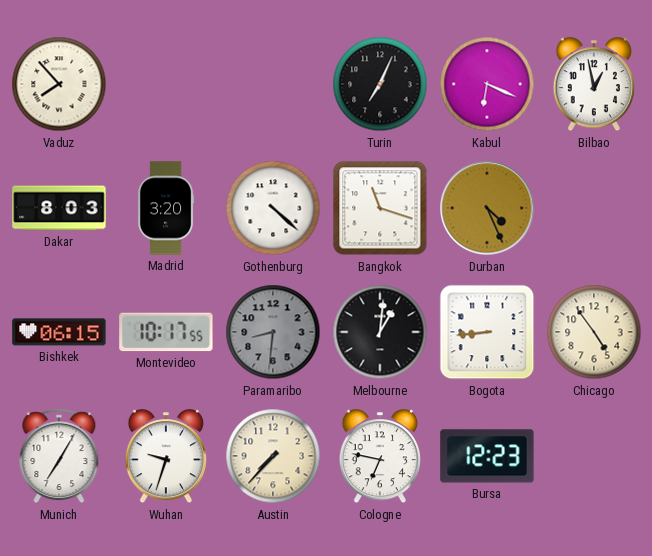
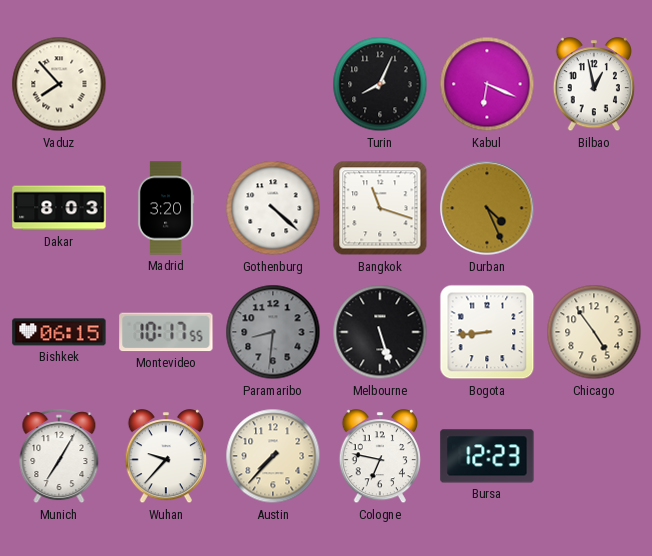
Turin: 7:04 -> 8:04 (380, 84)
Melbourne: 1:01 -> 5:27 (380, 332)
Wuhan: 9:33 -> 9:37 (165, 457)
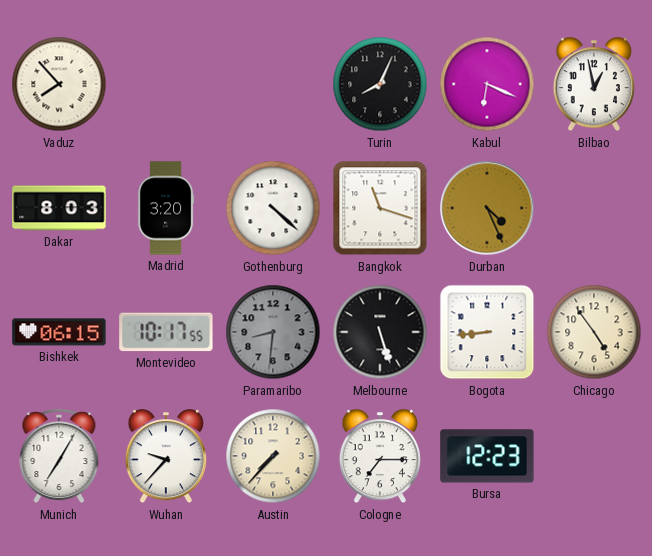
Cologne: 6:47 -> 7:15 (379, 457)
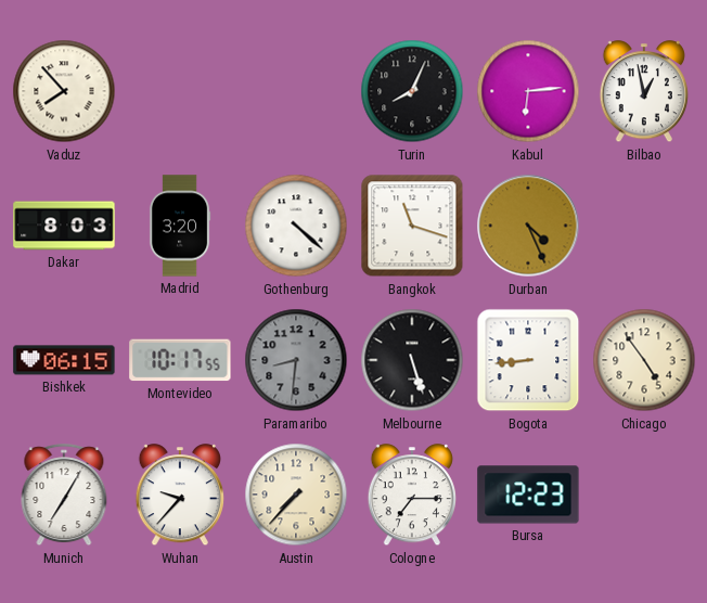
Kabul: 6:19 -> 6:14 (528, 91)
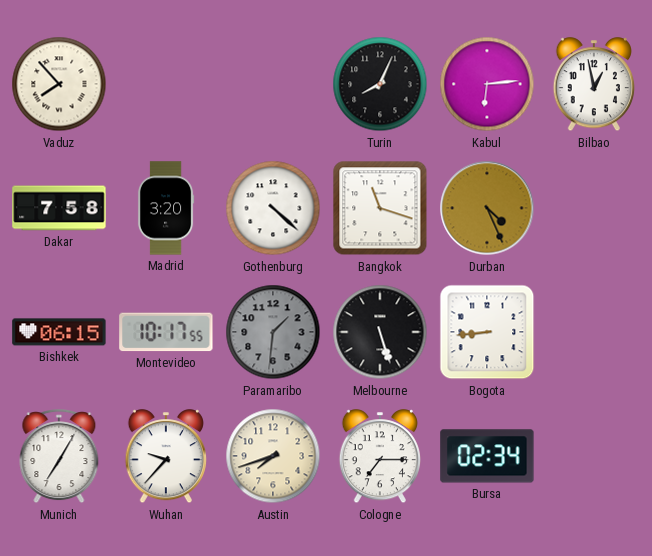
Dakar: 8:03 -> 7:58 (59, 208)
Paramaribo: 8:31 -> 1:31 (273, 332)
Chicago: 4:54 -> none (644, 360)
Austin: 7:37 -> 7:42 (273, 456)
Bursa: 12:23 -> 02:34 (487, 456)
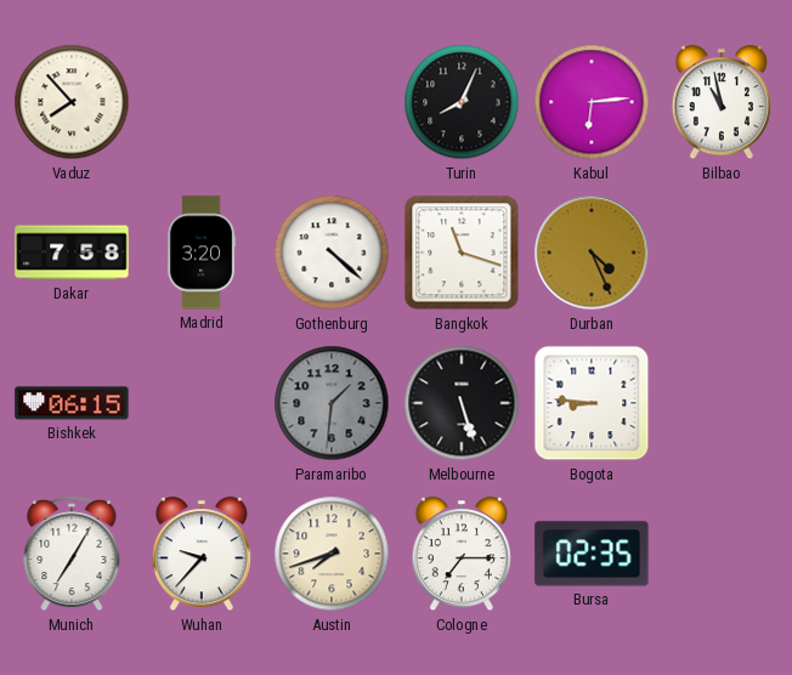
Bilbao: 12:58 -> 10:58 (720, 103)
Montevideo: 10:17 -> none (166, 332)
Bogota: 8:44 -> 8:46 (592, 403)
Bursa: 02:34 -> 02:35 (592, 554)
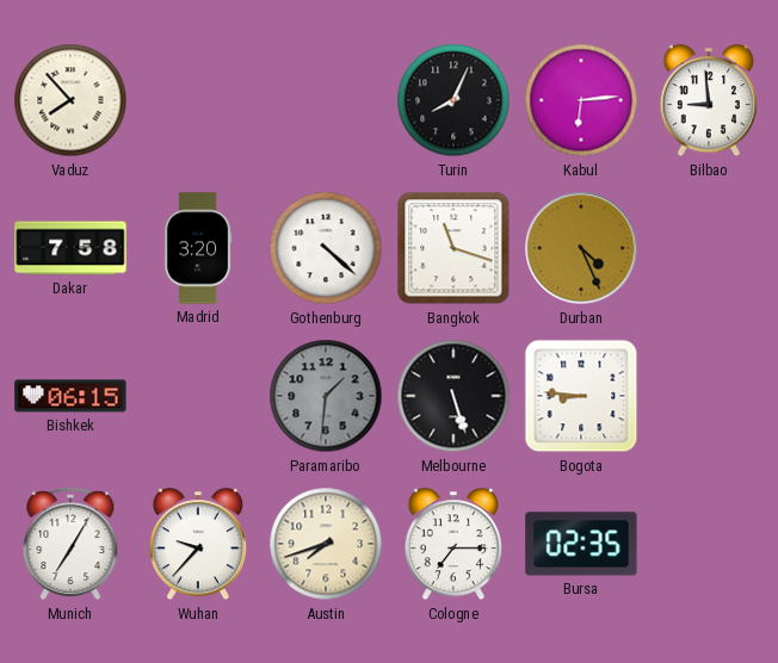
Bilbao: 10:58 -> 8:59 (708, 101)
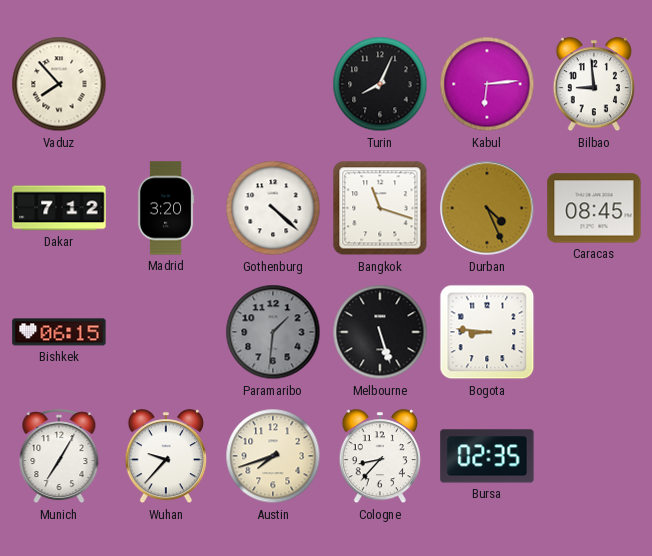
Dakar: 7:58 -> 7:12 (59, 208)
Caracas: none -> 08:45 (594, 208)
Cologne: 7:15 -> 8:37 (379, 457)
